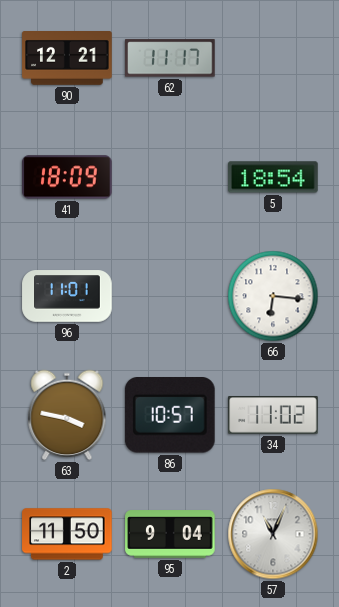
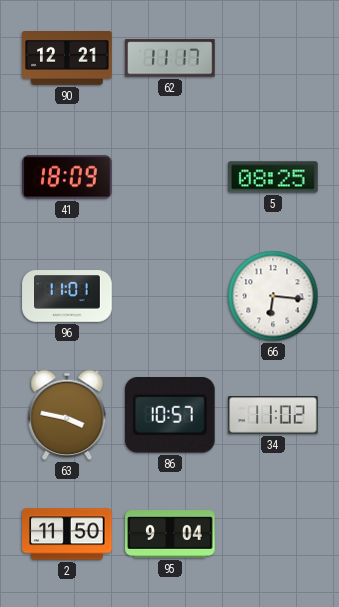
5: 18:54 -> 08:25 (273, 177)
57: 11:04 -> none (273, 534)
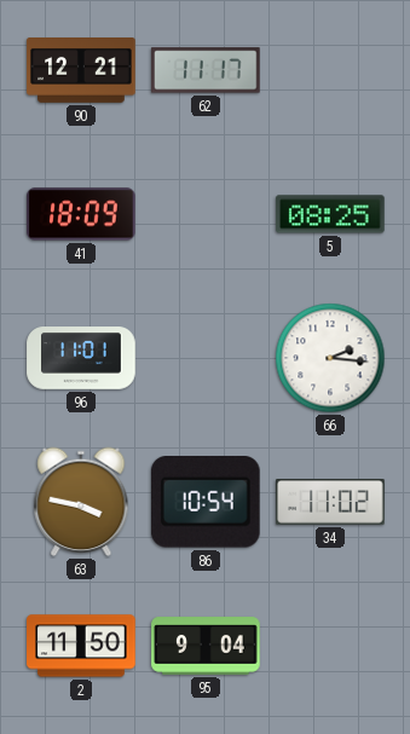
66: 6:16 -> 2:16 (330, 358)
86: 10:57 -> 10:54 (206, 502)
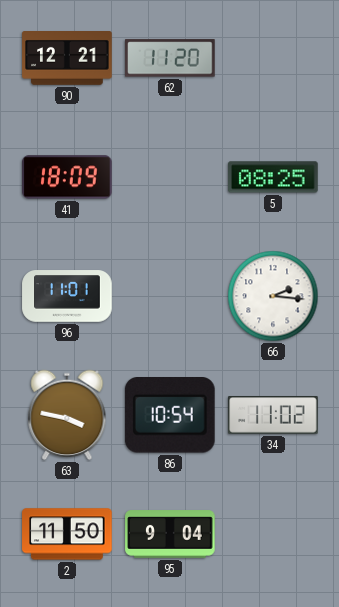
62: 11:17 -> 11:20 (171, 58)
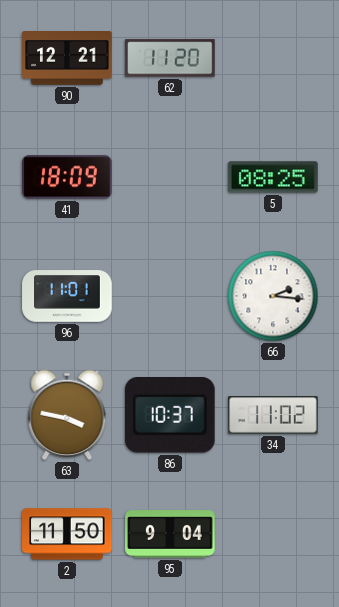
86: 10:54 -> 10:37 (170, 415)
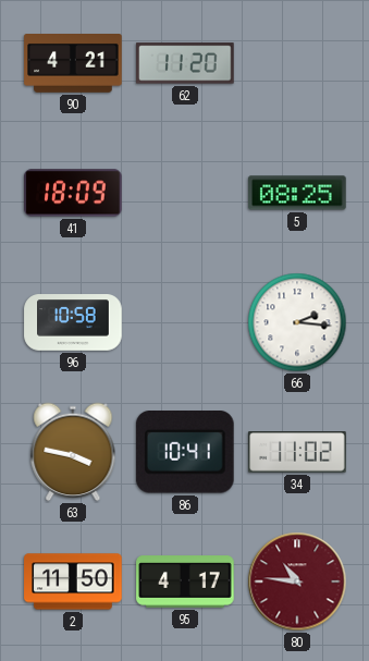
90: 12:21 -> 4:21 (73, 64)
96: 11:01 -> 10:58 (73, 322)
86: 10:37 -> 10:41 (185, 452)
95: 9:04 -> 4:17 (185, 582)
80: none -> 10:46 (297, 582)
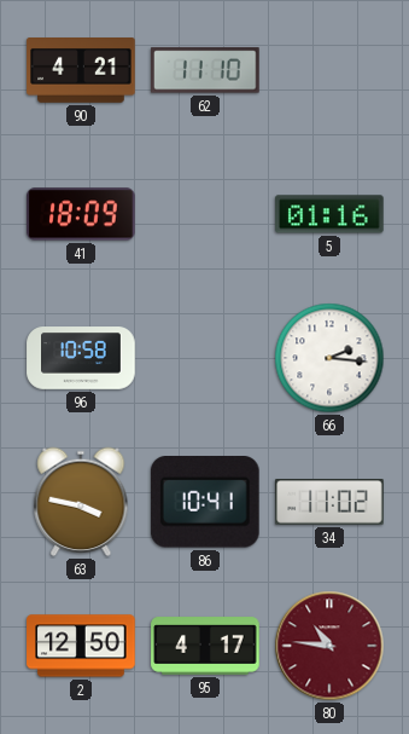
62: 11:20 -> 11:10 (206, 70)
5: 08:25 -> 01:16 (329, 214)
2: 11:50 -> 12:50 (81, 646)
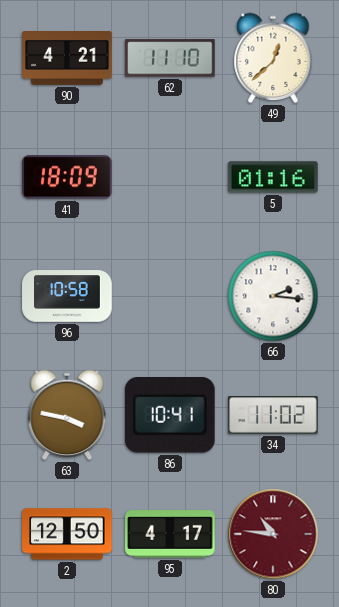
49: none -> 12:38 (273, 58)
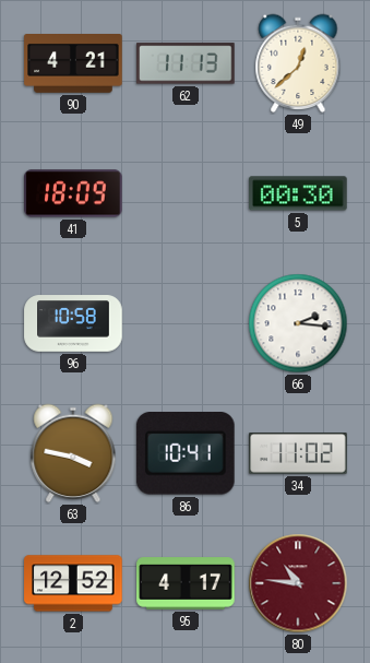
62: 11:10 -> 11:13 (187, 63)
5: 01:16 -> 00:30 (298, 193)
2: 12:50 -> 12:52 (73, 583)
